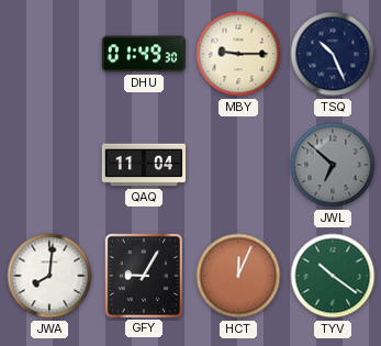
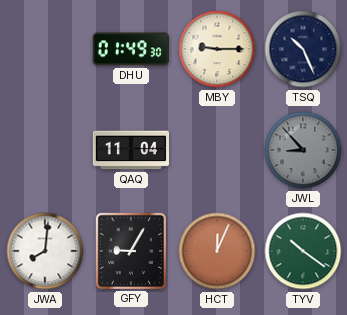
JWL: 6:52 -> 8:53 (303, 150)
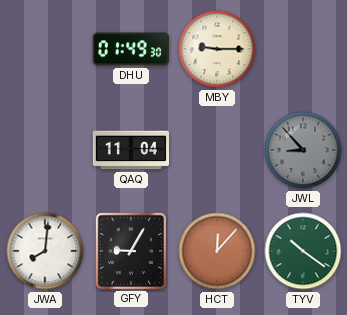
TSQ: 10:26 -> none (303, 49)
HCT: 12:04 -> 12:07 (217, 251)
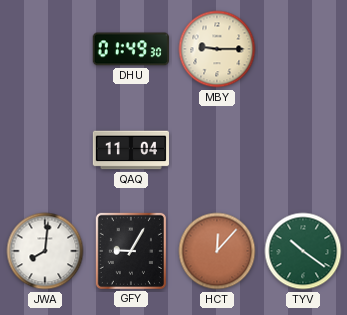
JWL: 8:53 -> none (303, 150)
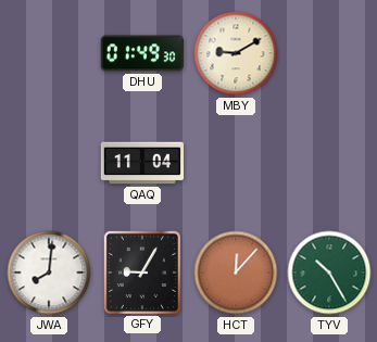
MBY: 9:15 -> 9:10 (236, 53)
TYV: 10:21 -> 10:25 (329, 273)
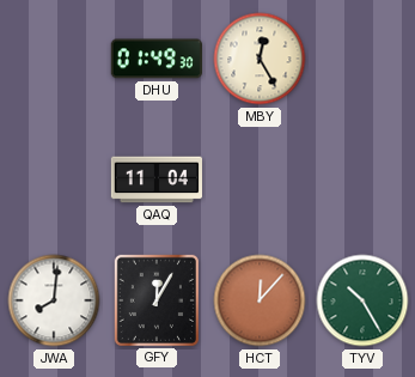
MBY: 9:10 -> 12:25 (260, 59)
GFY: 9:05 -> 12:05 (157, 299)
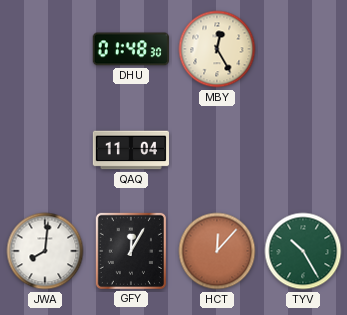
DHU: 01:49 -> 01:48 (131, 49)
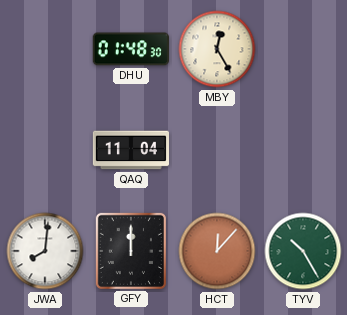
GFY: 12:05 -> 12:00 (131, 250)
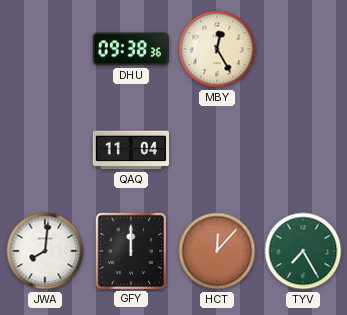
DHU: 01:48 -> 09:38 (131, 49)
TYV: 10:25 -> 7:25 (303, 251)
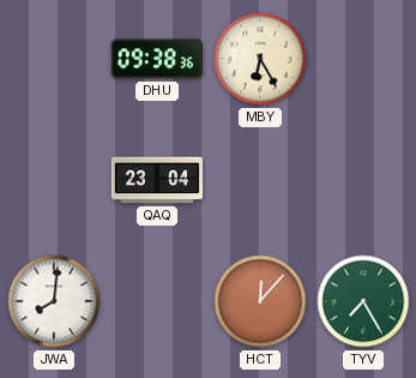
MBY: 12:25 -> 6:25 (260, 59)
QAQ: 11:04 -> 23:04 (156, 180)
GFY: 12:00 -> none (131, 250)
